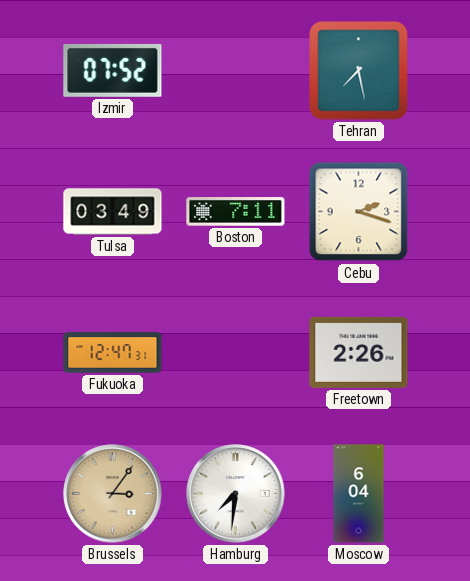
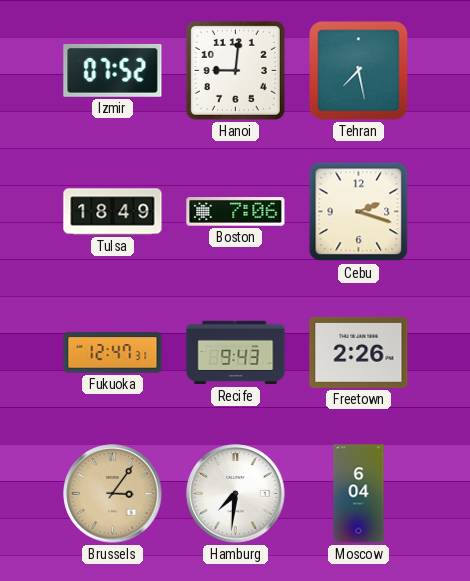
Hanoi: none -> 9:01 (235, 70)
Tulsa: 03:49 -> 18:49 (113, 212)
Boston: 7:11 -> 7:06 (236, 212)
Recife: none -> 9:43 (236, 353)
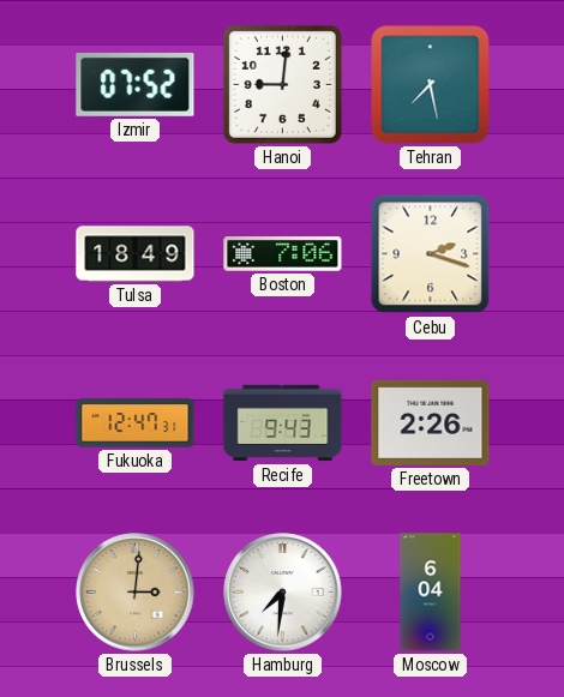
Brussels: 3:06 -> 3:01 (136, 593)
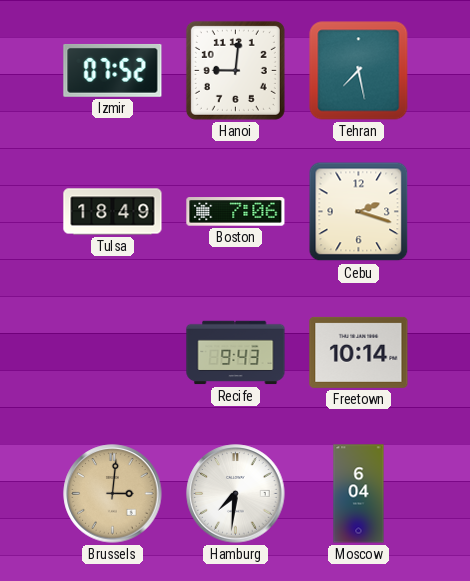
Fukuoka: 12:47 -> none (136, 423)
Freetown: 2:26 -> 10:14 (359, 352)
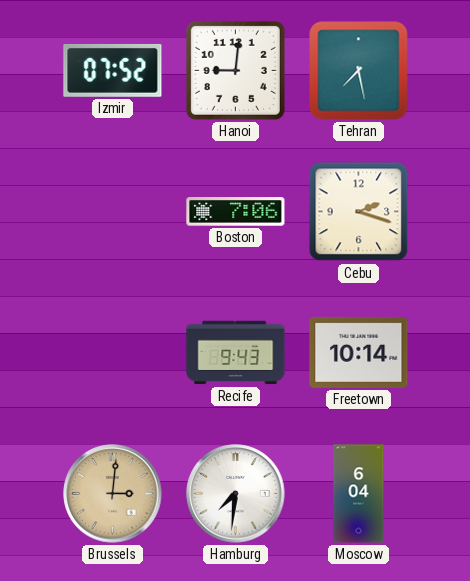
Tulsa: 18:49 -> none (113, 212)
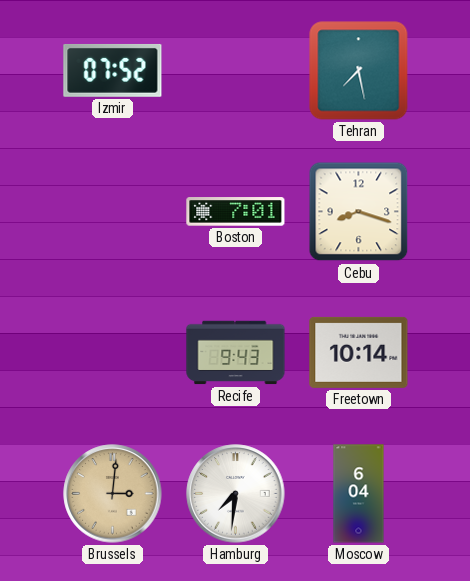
Hanoi: 9:01 -> none (235, 70)
Boston: 7:06 -> 7:01 (236, 212)
Cebu: 2:18 -> 8:18 (359, 212)
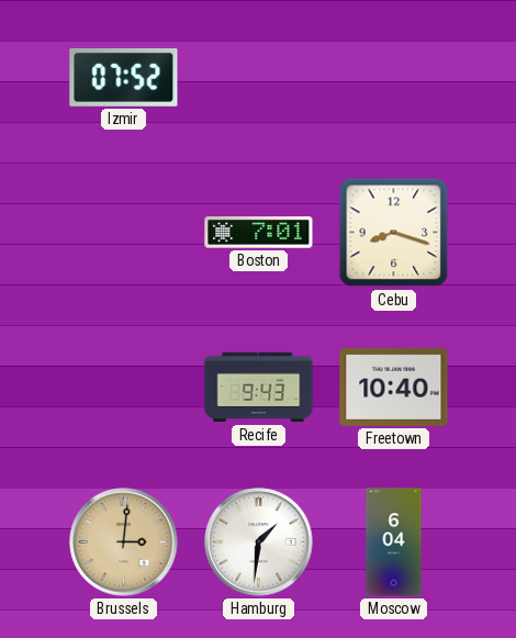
Tehran: 7:28 -> none (359, 71)
Freetown: 10:14 -> 10:40 (394, 387)
Hamburg: 7:31 -> 1:31 (259, 542)
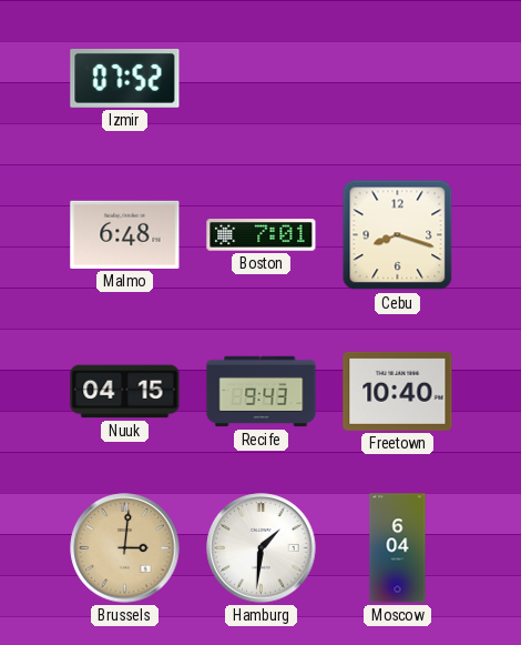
Malmo: none -> 6:48 (125, 234)
Nuuk: none -> 04:15 (125, 392)
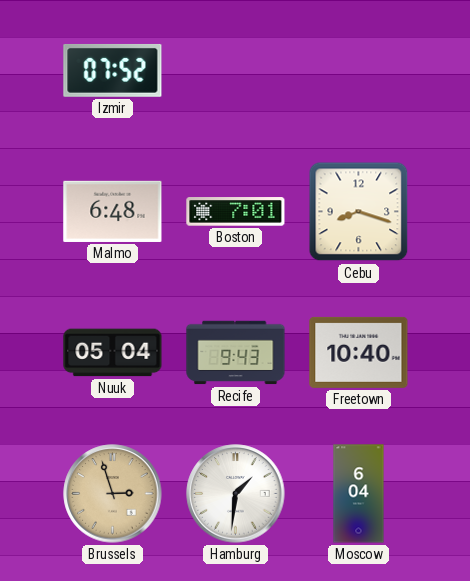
Nuuk: 04:15 -> 05:04 (113, 353)
Brussels: 3:01 -> 2:57 (113, 494)
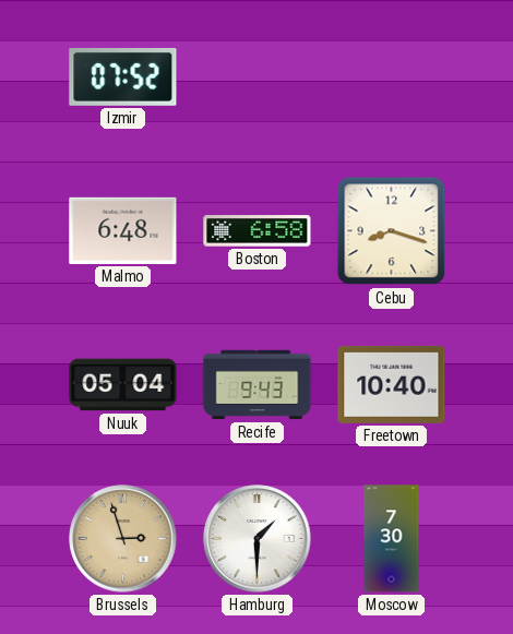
Boston: 7:01 -> 6:58 (258, 231)
Hamburg: 1:31 -> 1:30 (258, 539)
Moscow: 6:04 -> 7:30 (392, 539)
